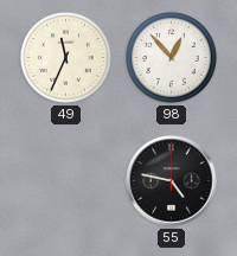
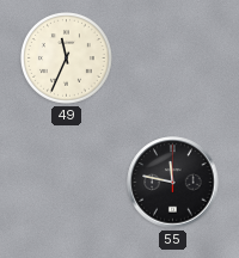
98: 12:53 -> none (172, 58)
55: 4:47 -> 11:47 (173, 183)
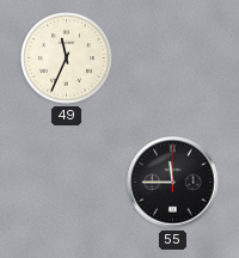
55: 11:47 -> 11:45 (173, 183)
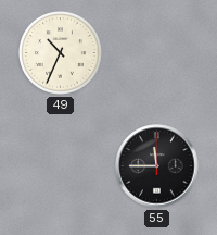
49: 11:34 -> 10:34 (61, 53)
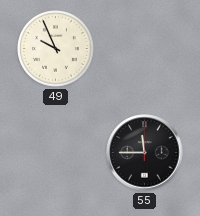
49: 10:34 -> 9:56 (56, 49)
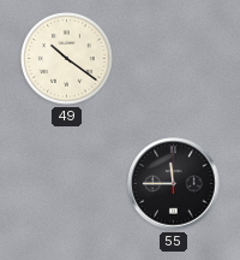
49: 9:56 -> 10:21 (67, 59)
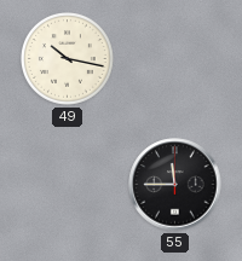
49: 10:21 -> 10:17 (68, 59)
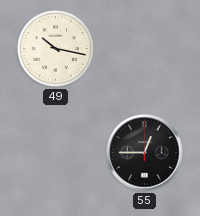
55: 11:45 -> 12:45 (145, 153)
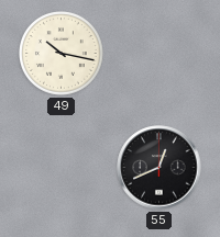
55: 12:45 -> 12:41 (159, 168)
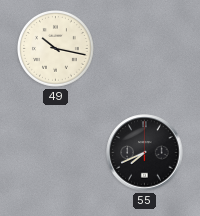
55: 12:41 -> 7:41 (145, 153)
